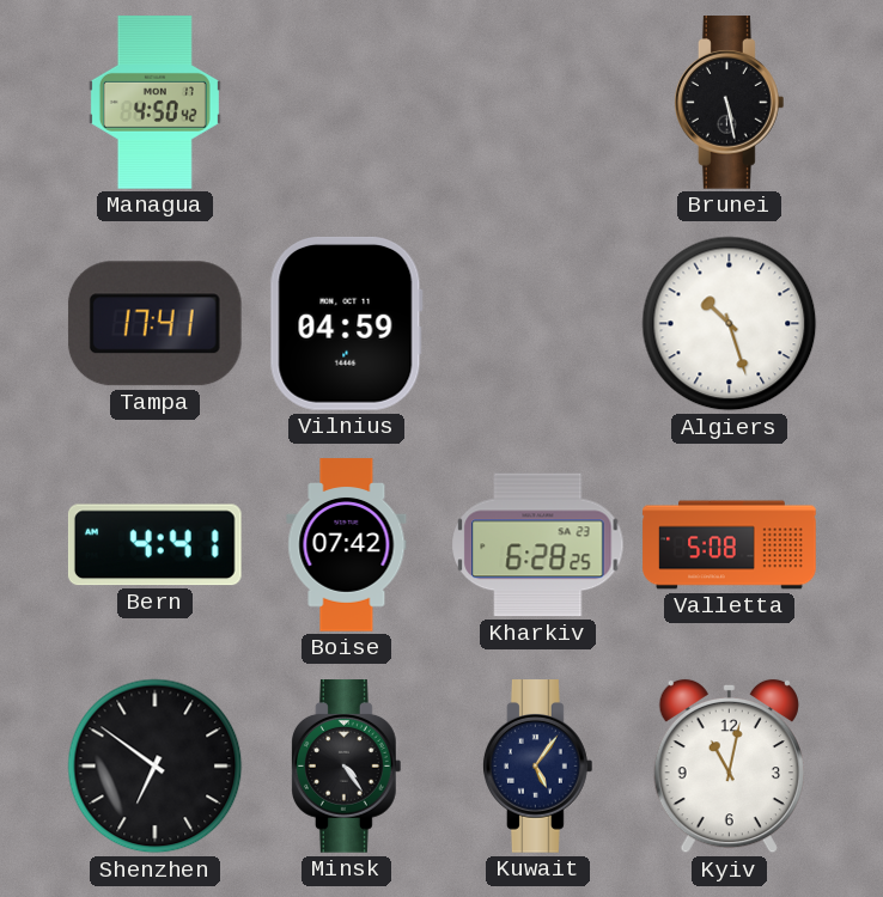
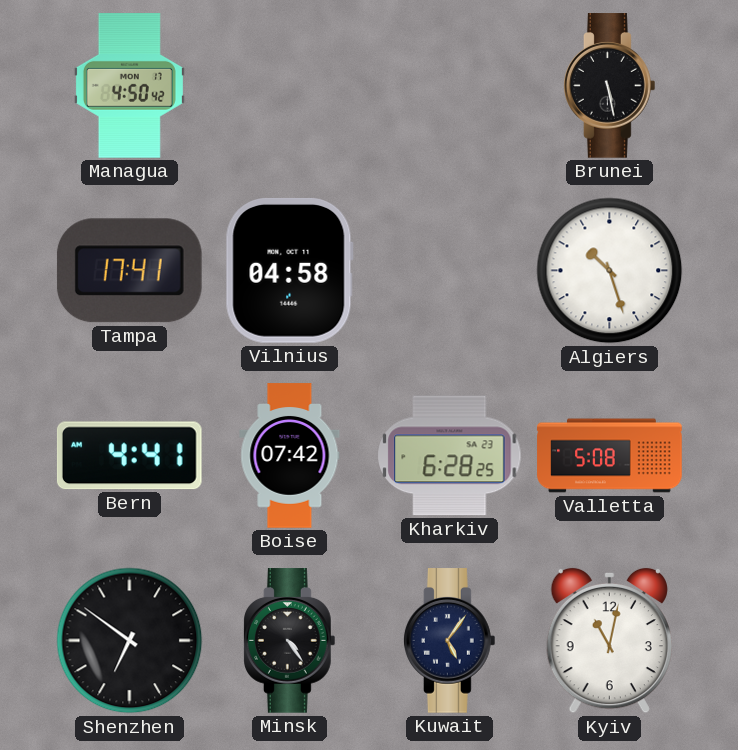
Vilnius: 04:59 -> 04:58 (289, 270)
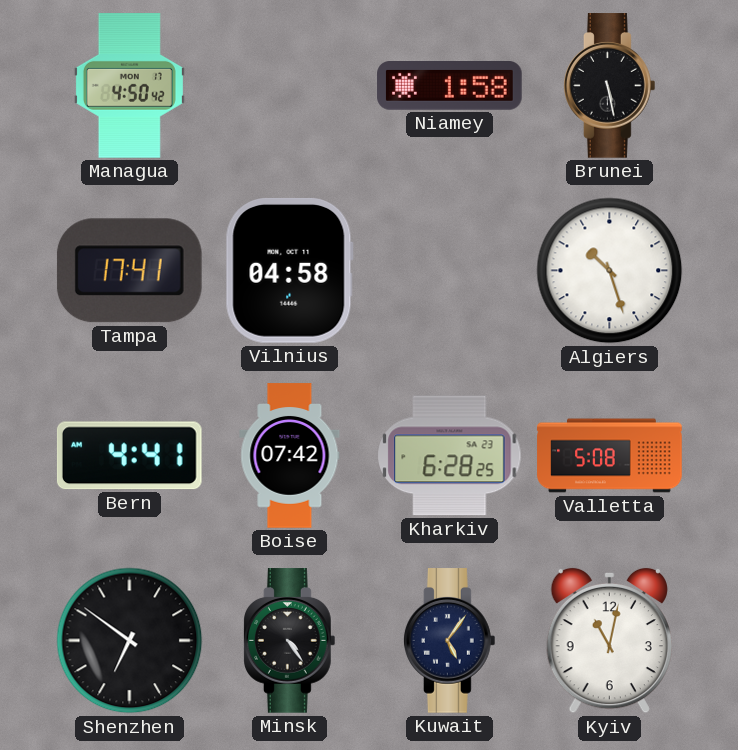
Niamey: none -> 1:58 (450, 86)
